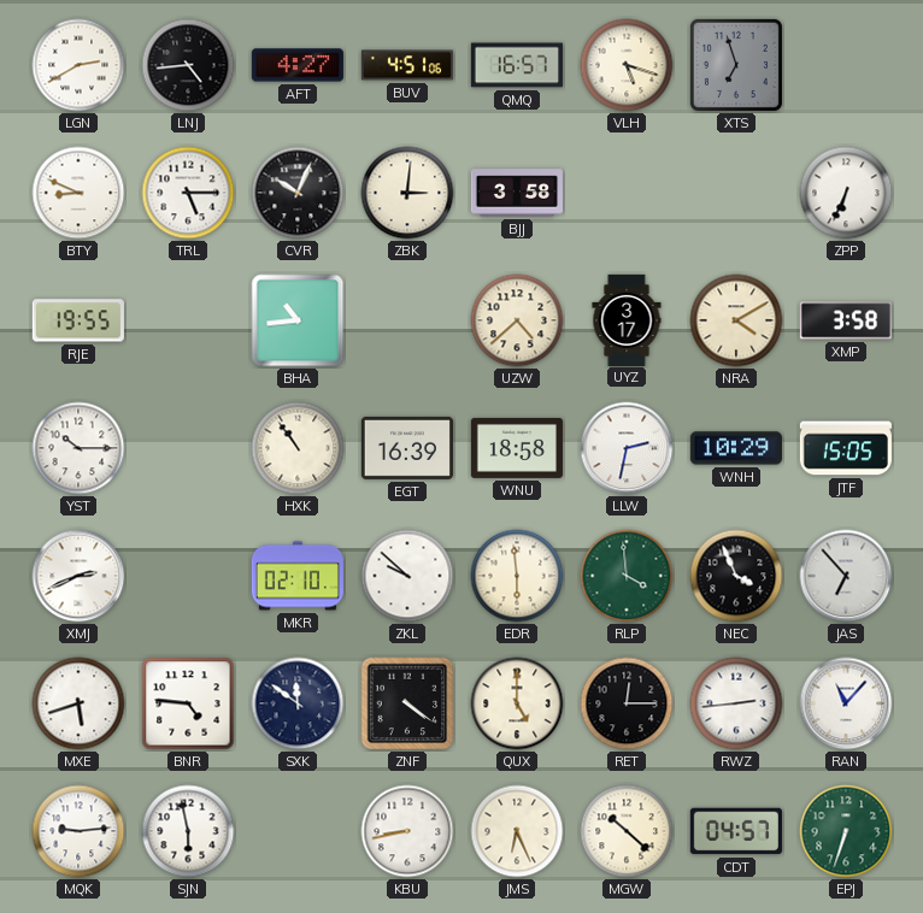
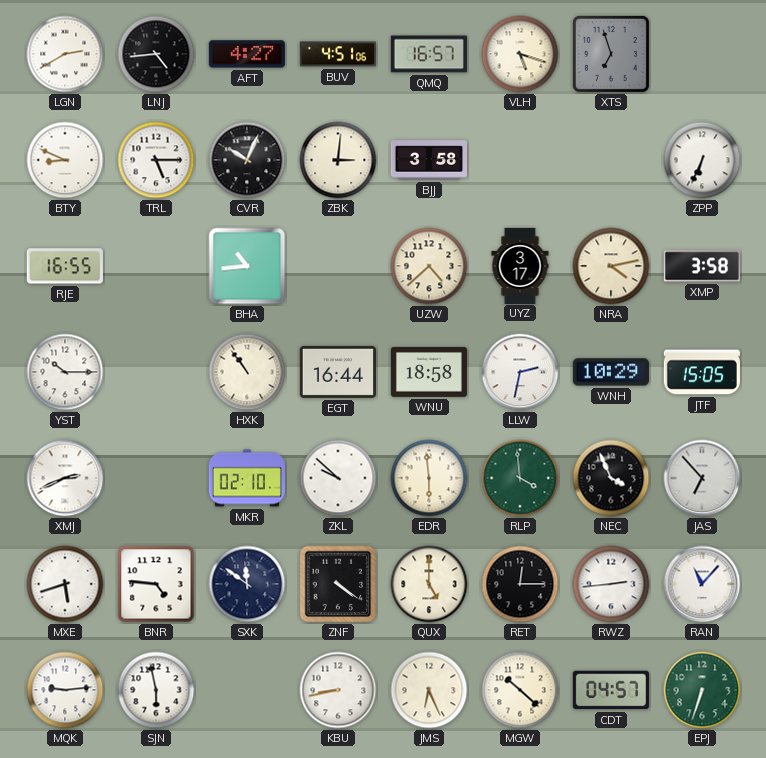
RJE: 19:55 -> 16:55 (65, 266)
NRA: 4:10 -> 4:13 (611, 266)
EGT: 16:39 -> 16:44 (338, 372)
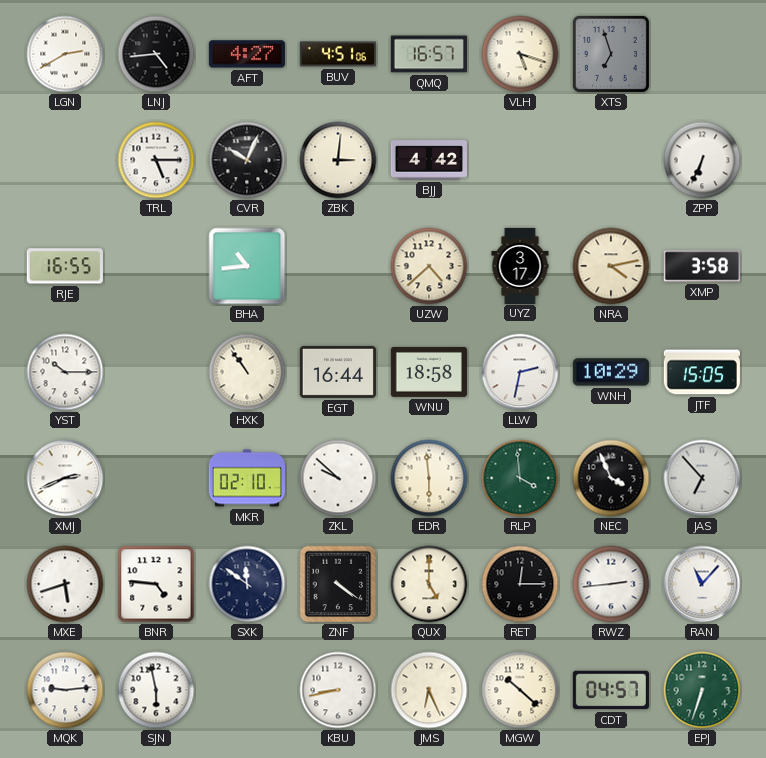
BTY: 8:49 -> none (65, 160)
BJJ: 3:58 -> 4:42 (428, 160)
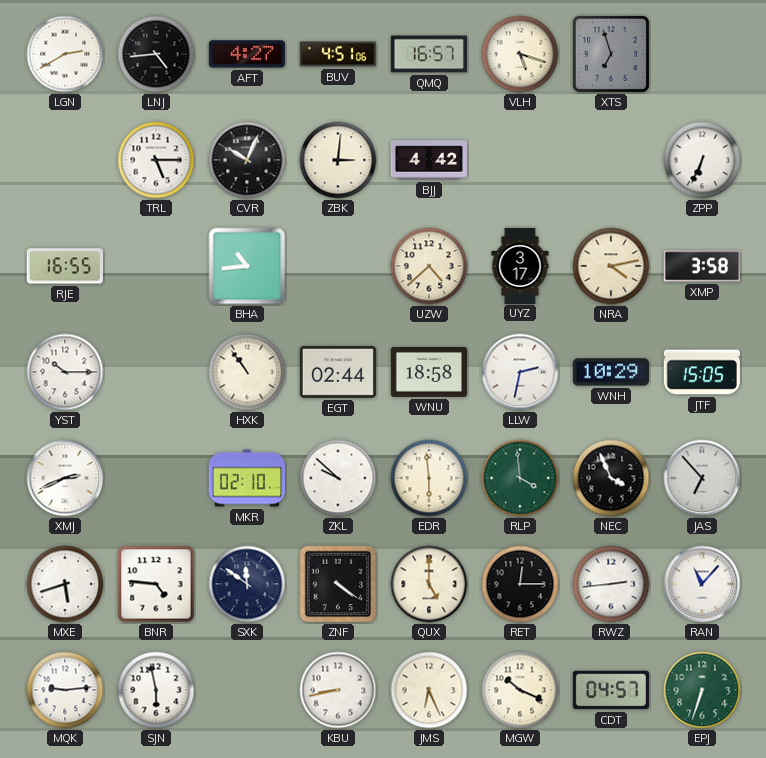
EGT: 16:44 -> 02:44 (338, 372)
MGW: 10:22 -> 10:19 (520, 690)
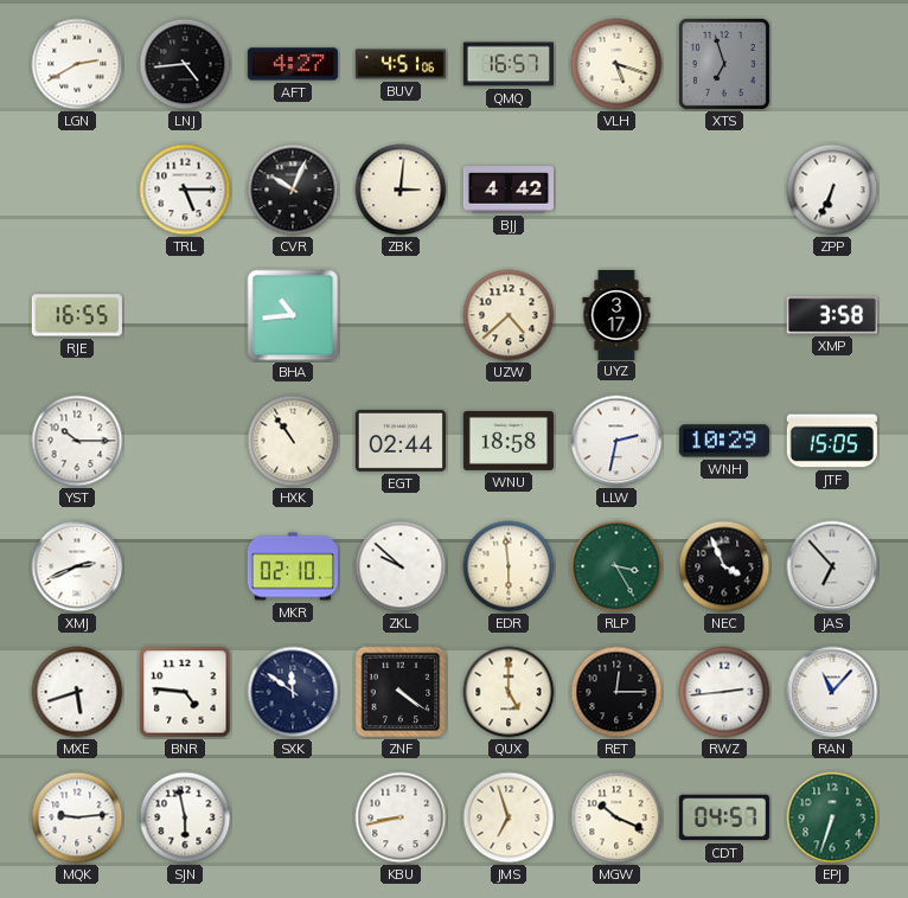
NRA: 4:13 -> none (611, 266)
RLP: 3:59 -> 3:25 (616, 566)
JMS: 6:26 -> 6:57 (509, 817)
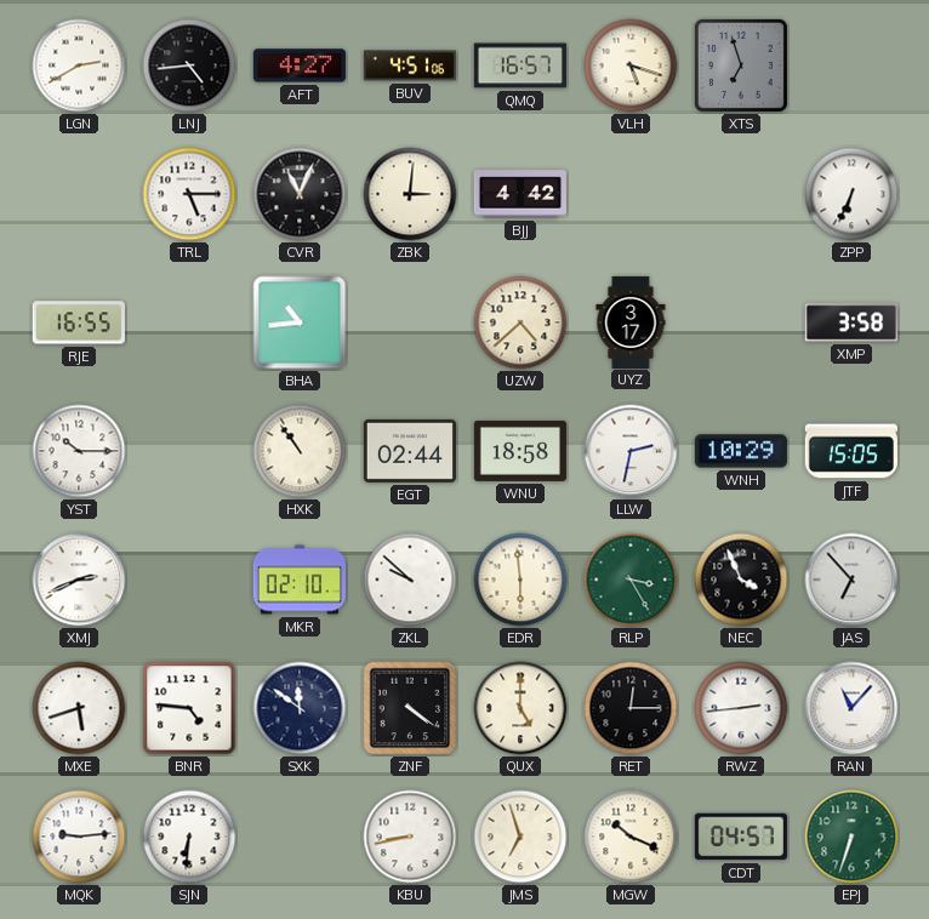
CVR: 10:04 -> 11:04 (300, 194)
SJN: 5:58 -> 6:31 (189, 837)
